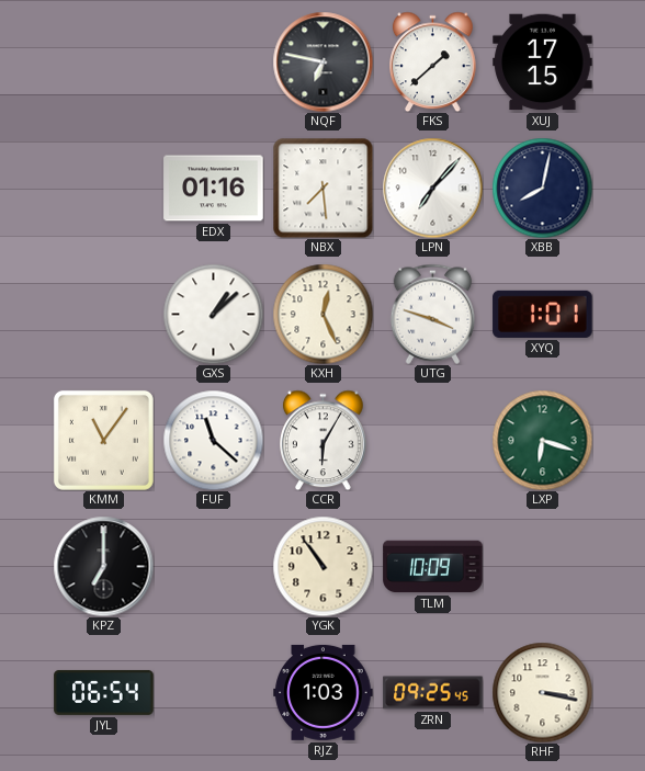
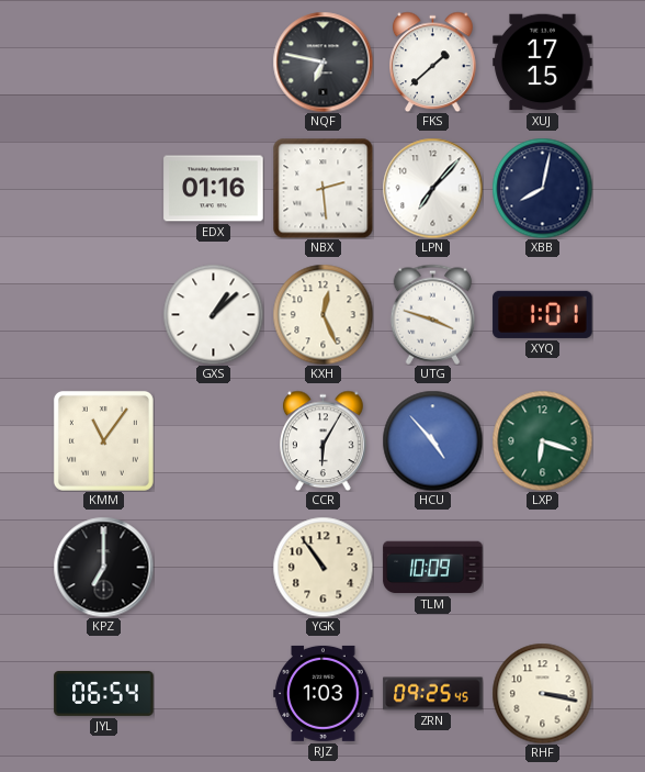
NBX: 7:29 -> 2:29 (322, 188)
FUF: 11:22 -> none (213, 440)
HCU: none -> 4:53 (432, 440)
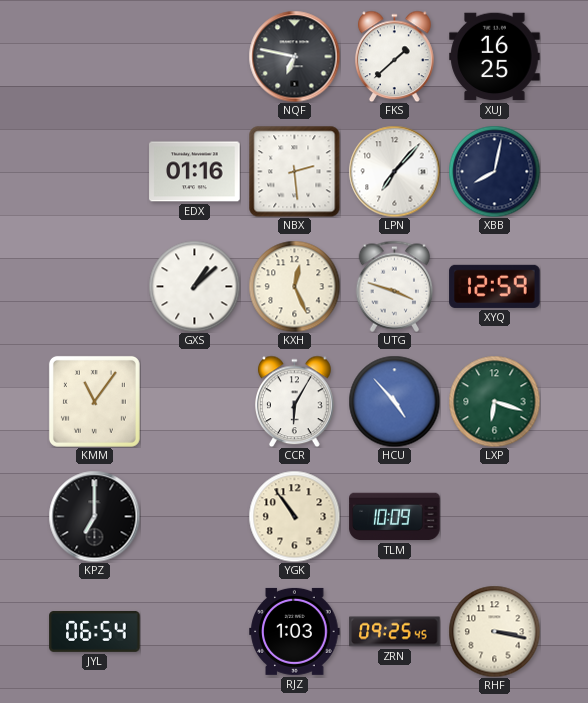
XUJ: 17:15 -> 16:25 (495, 57)
XYQ: 1:01 -> 12:59 (495, 286)
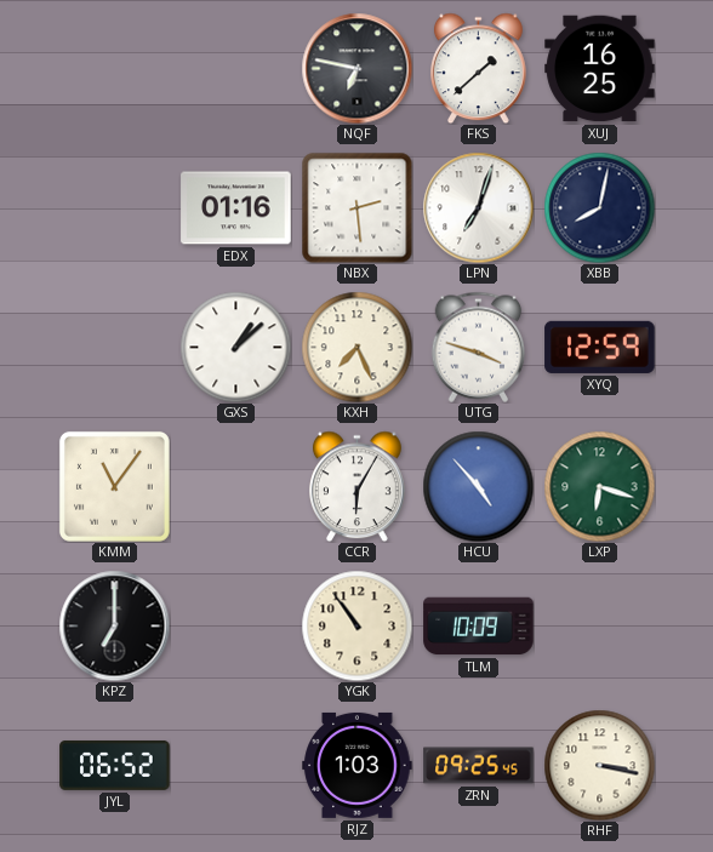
LPN: 7:07 -> 7:03 (478, 207)
KXH: 12:26 -> 7:26 (356, 347)
JYL: 06:54 -> 06:52 (115, 765)
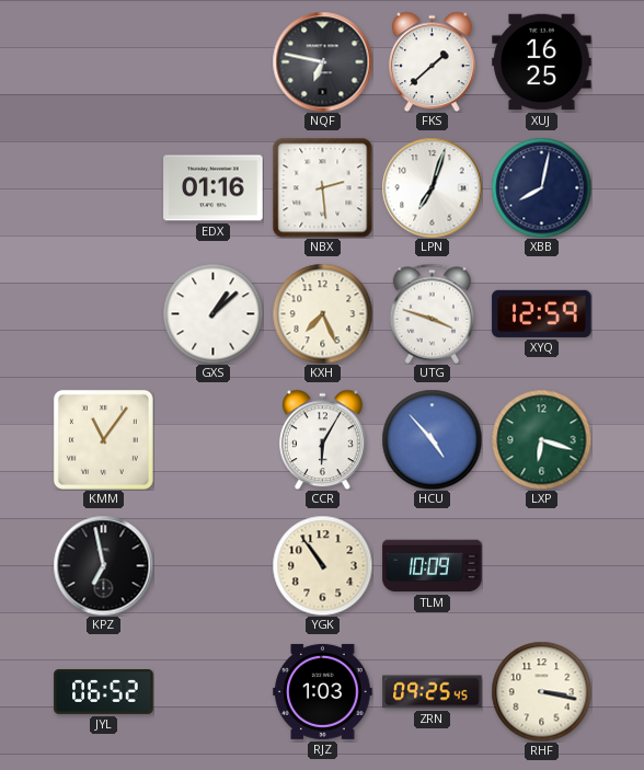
KPZ: 7:00 -> 6:58 (103, 565)
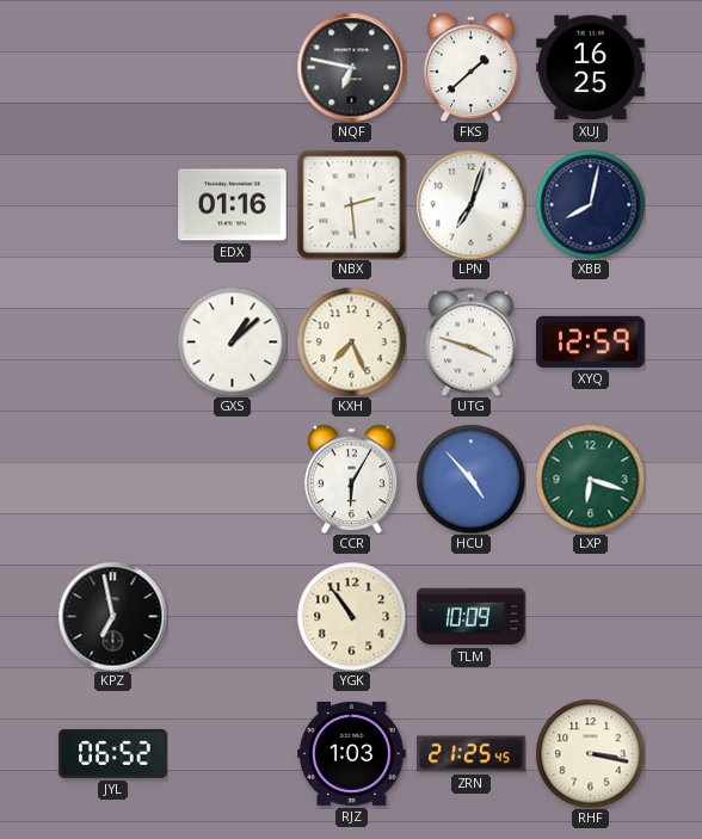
KMM: 11:06 -> none (103, 439)
ZRN: 09:25 -> 21:25 (472, 754)
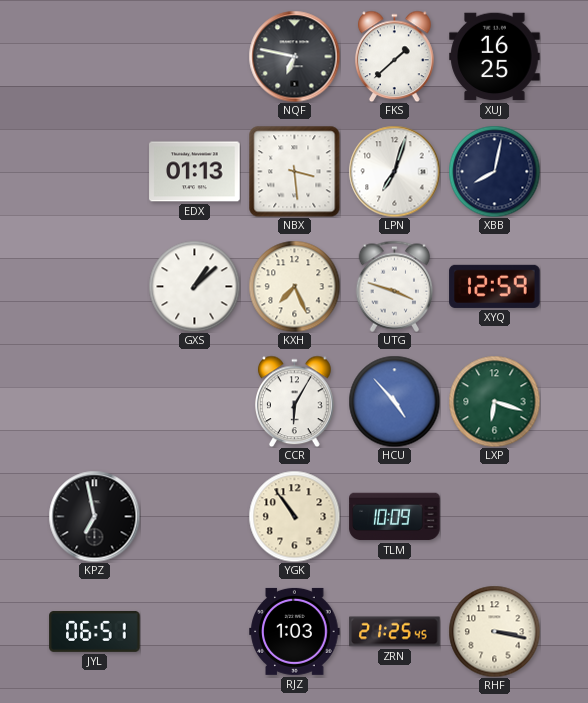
EDX: 01:16 -> 01:13 (195, 172)
NBX: 2:29 -> 3:29 (294, 171)
JYL: 06:52 -> 06:51 (95, 631)
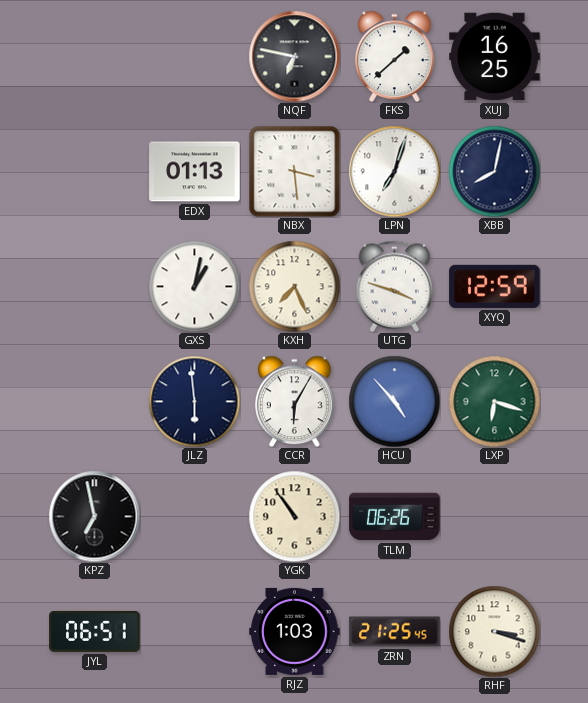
GXS: 1:08 -> 1:02 (194, 286)
JLZ: none -> 5:59 (194, 401)
TLM: 10:09 -> 06:26 (395, 517)
RHF: 3:17 -> 3:18 (494, 631)
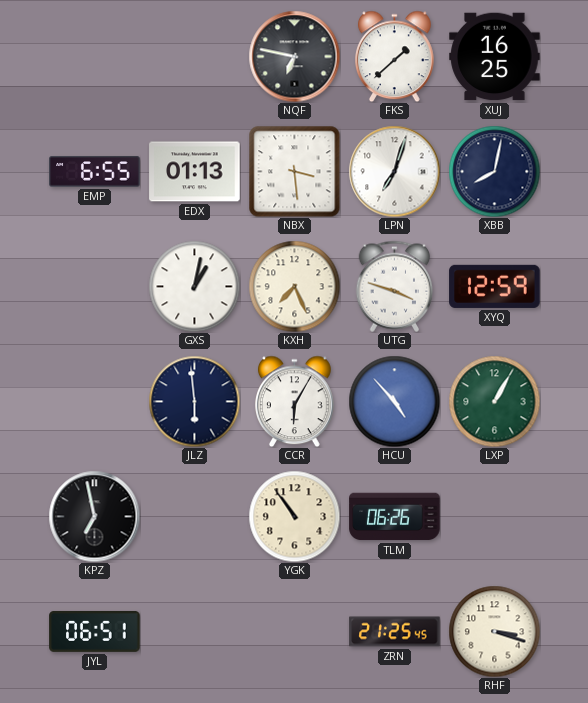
EMP: none -> 6:55 (95, 172)
LXP: 6:18 -> 1:05 (494, 401)
RJZ: 1:03 -> none (295, 631)
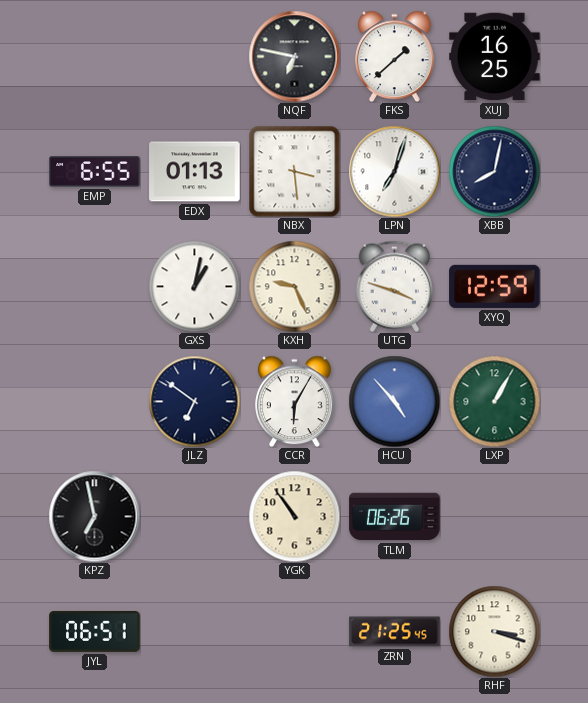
KXH: 7:26 -> 9:26 (294, 286)
JLZ: 5:59 -> 6:51 (194, 401)
